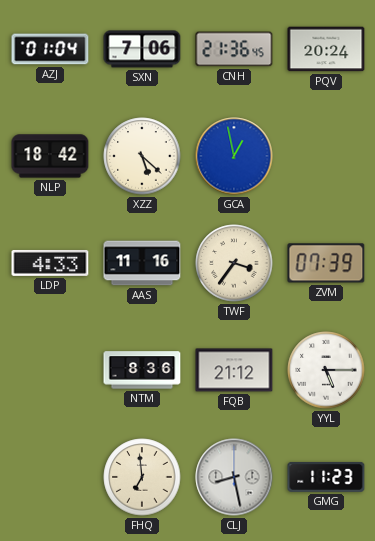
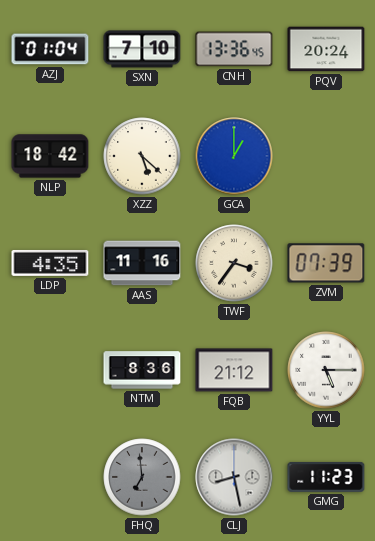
SXN: 7:06 -> 7:10 (142, 49)
CNH: 21:36 -> 13:36 (234, 49)
GCA: 12:58 -> 1:00 (234, 156)
LDP: 4:33 -> 4:35 (50, 263)
FHQ dial: cream -> grey (142, 477)
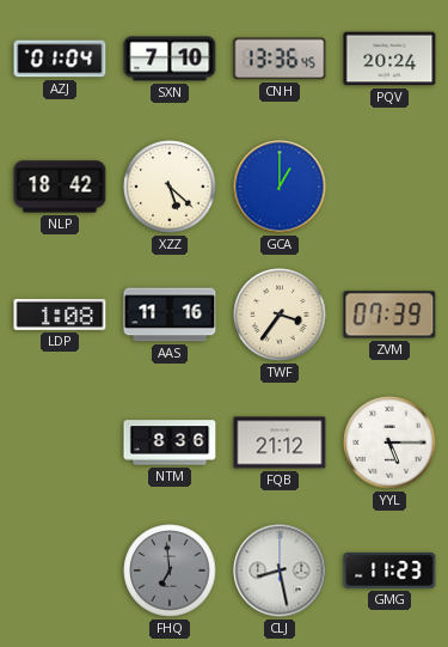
LDP: 4:35 -> 1:08 (60, 315)
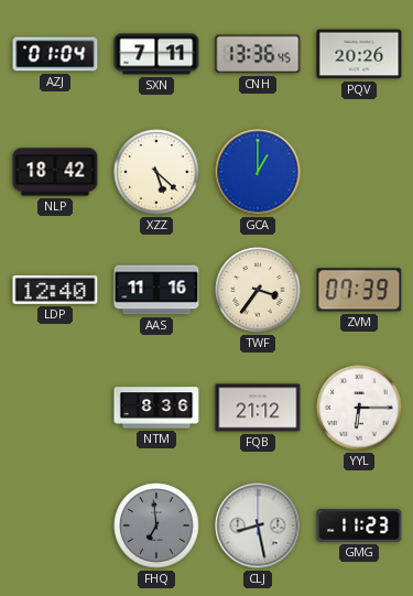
SXN: 7:10 -> 7:11 (156, 54)
PQV: 20:24 -> 20:26 (359, 54)
LDP: 1:08 -> 12:40 (55, 290)
YYL: 5:15 -> 6:15 (359, 408)
